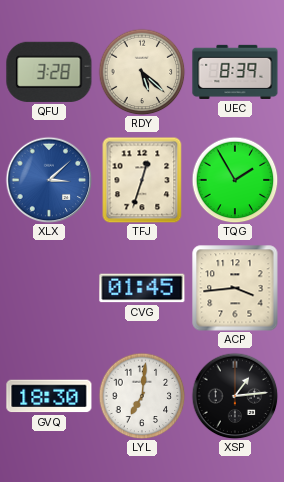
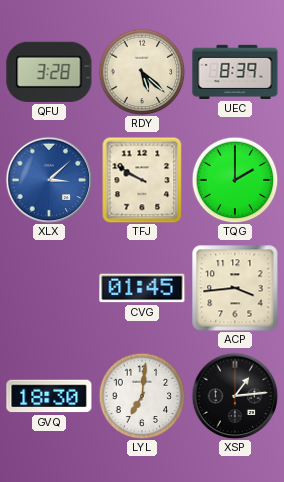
TFJ: 12:33 -> 9:50 (142, 180)
TQG: 1:55 -> 2:00 (235, 180)
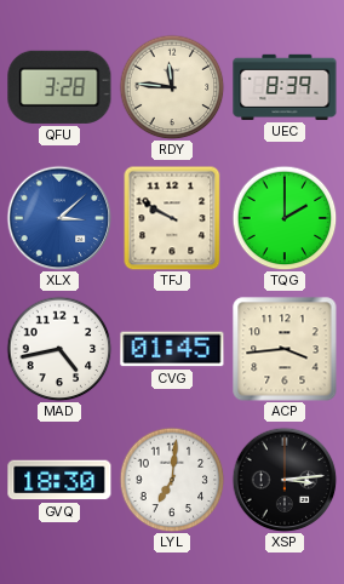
RDY: 5:22 -> 11:46 (172, 87)
MAD: none -> 4:43 (59, 349)
XSP: 1:14 -> 3:14 (285, 480)
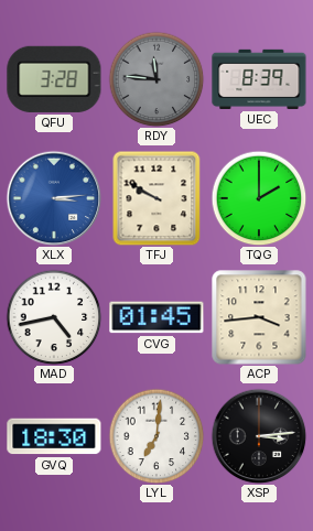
RDY dial: cream -> grey (156, 79)
XLX: 3:08 -> 3:14 (54, 198)
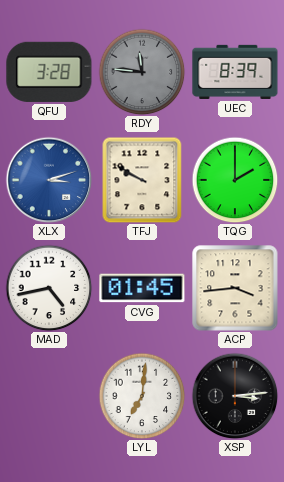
XLX: 3:14 -> 3:12 (49, 180)
GVQ: 18:30 -> none (54, 436)
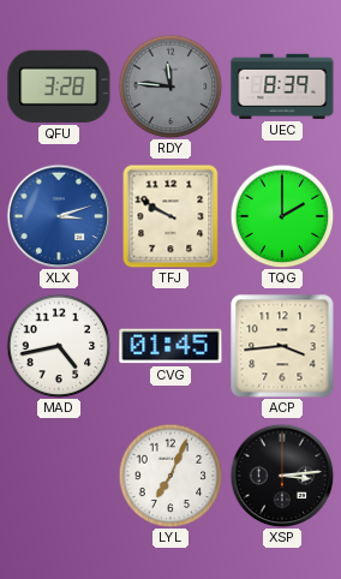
LYL: 7:01 -> 7:04 (170, 476)
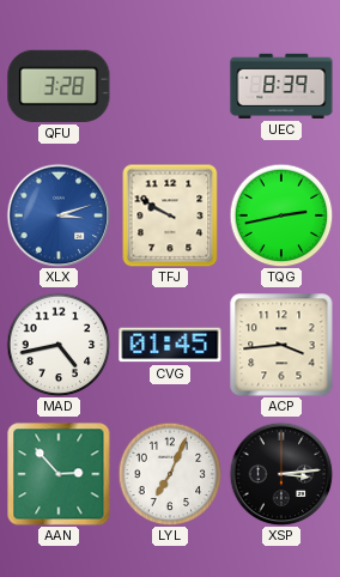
RDY: 11:46 -> none (170, 86)
TQG: 2:00 -> 2:43 (281, 215)
AAN: none -> 2:53 (59, 474)
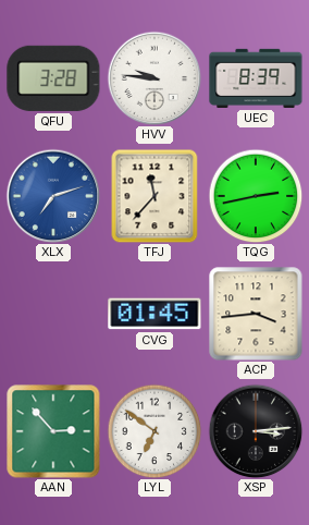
HVV: none -> 9:46 (154, 78)
XLX: 3:12 -> 7:12 (53, 196)
TFJ: 9:50 -> 11:37 (154, 196)
MAD: 4:43 -> none (59, 345)
LYL: 7:04 -> 6:51 (154, 431)
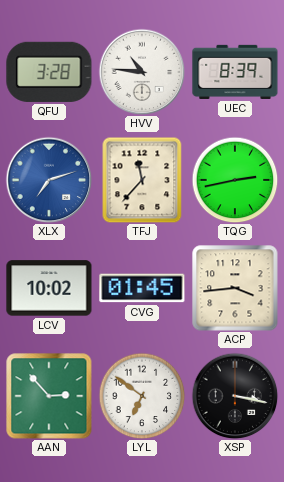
HVV: 9:46 -> 10:46 (142, 72)
LCV: none -> 10:02 (49, 288)
XSP: 3:14 -> 3:17 (235, 396)
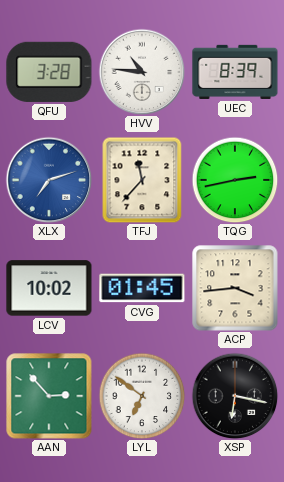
XSP: 3:17 -> 6:17 (235, 396)
